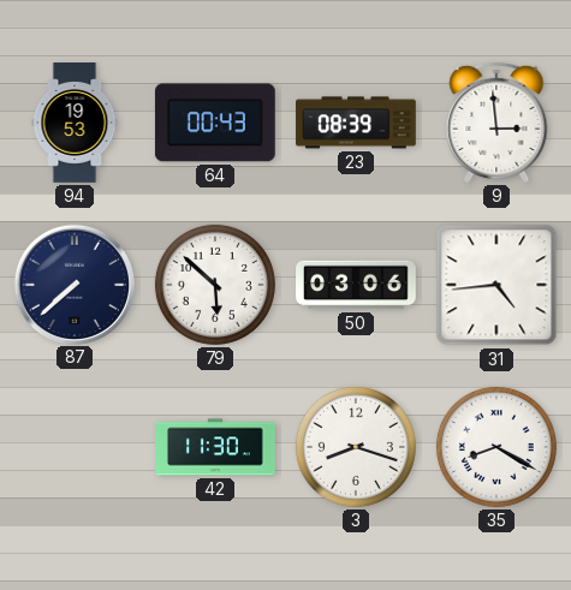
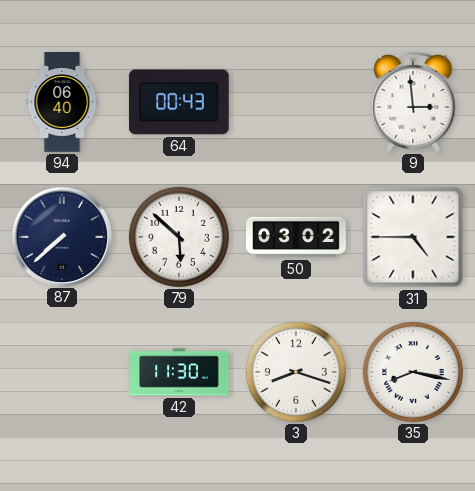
94: 19:53 -> 06:40 (62, 102)
23: 08:39 -> none (356, 123)
50: 03:06 -> 03:02 (296, 237)
31: 4:44 -> 4:45 (413, 237)
35: 8:20 -> 8:17 (413, 372)
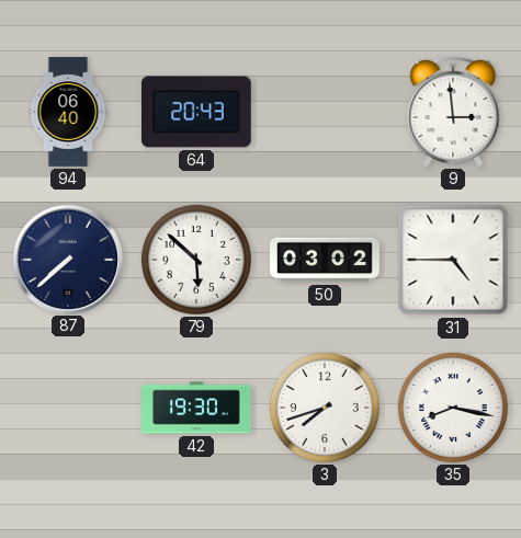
64: 00:43 -> 20:43 (196, 112)
42: 11:30 -> 19:30 (196, 408)
3: 8:18 -> 7:42 (325, 408)
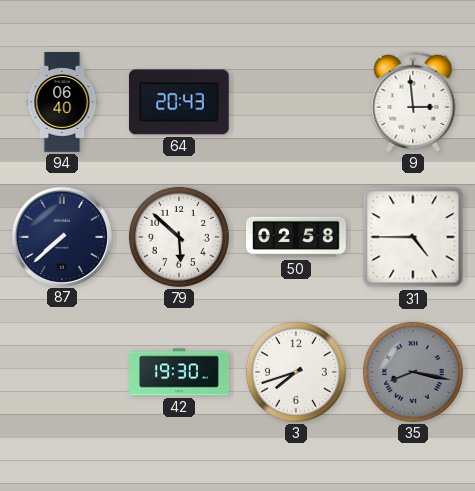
50: 03:02 -> 02:58 (296, 237)
35 dial: white -> grey (413, 372)
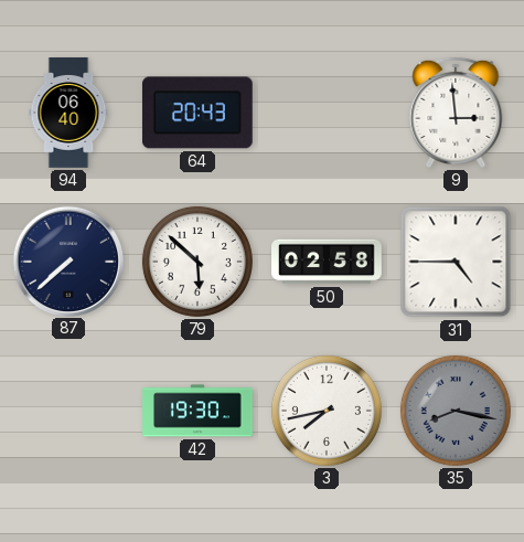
3: 7:42 -> 7:43 (327, 411)
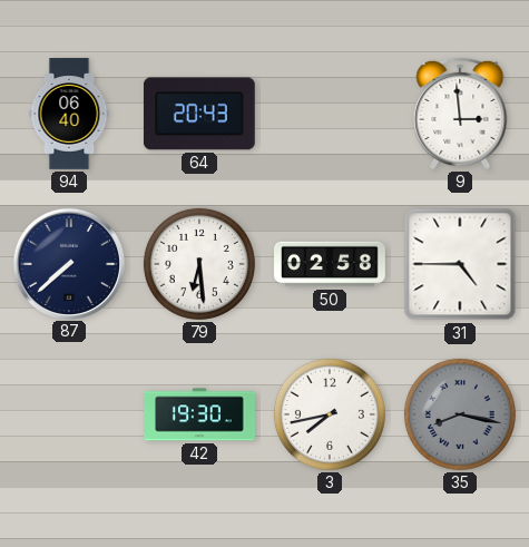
79: 5:52 -> 6:29 (199, 264)
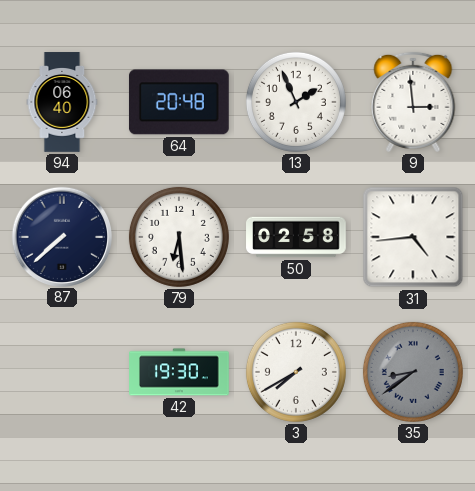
64: 20:43 -> 20:48 (179, 102)
13: none -> 1:56 (296, 102)
31: 4:45 -> 4:44 (413, 237)
3: 7:43 -> 7:40 (296, 372)
35: 8:17 -> 8:39 (413, 372)
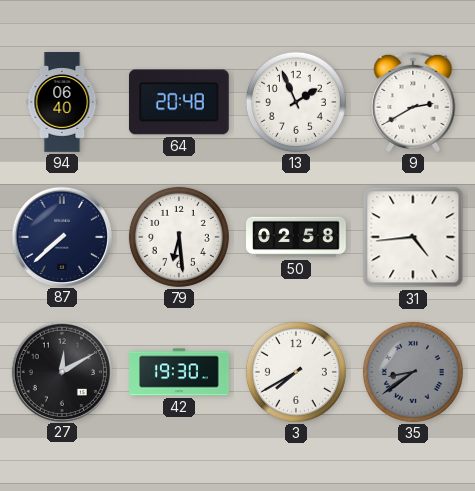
9: 2:59 -> 2:40 (413, 102)
27: none -> 12:10 (61, 371)
